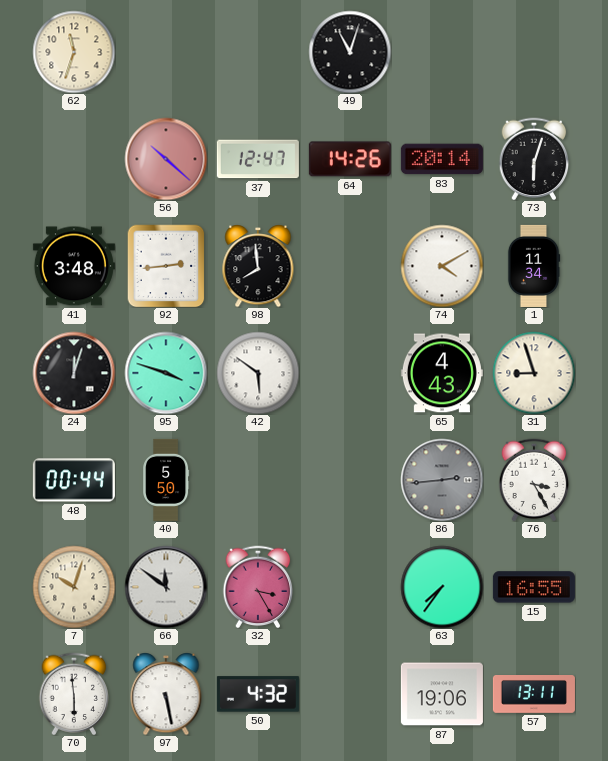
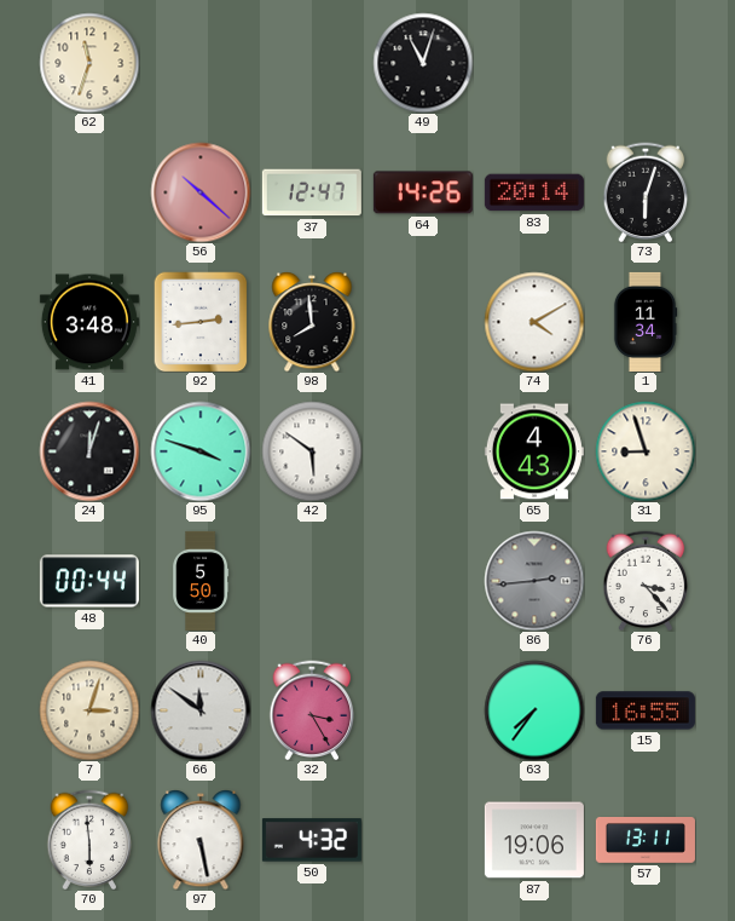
76: 3:25 -> 3:23 (646, 581)
7: 10:03 -> 3:03 (89, 710)
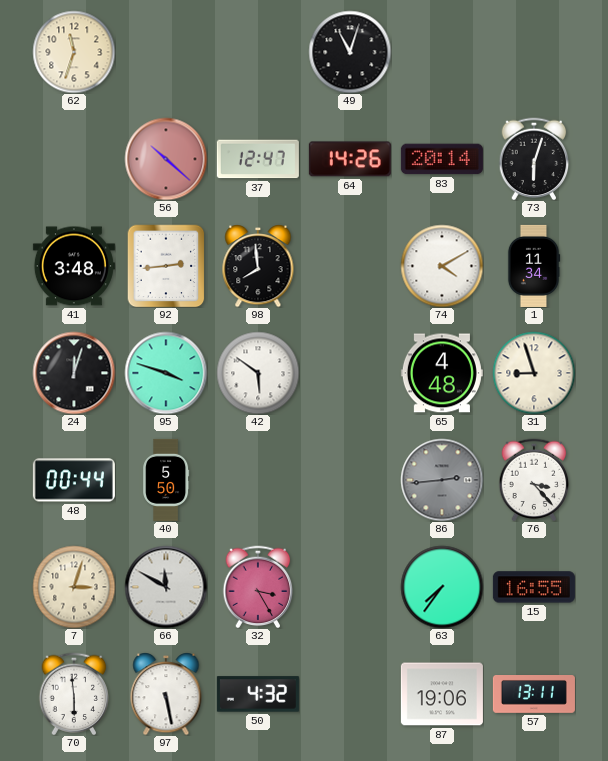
65: 4:43 -> 4:48 (442, 373)
66: 11:51 -> 11:50 (166, 587)
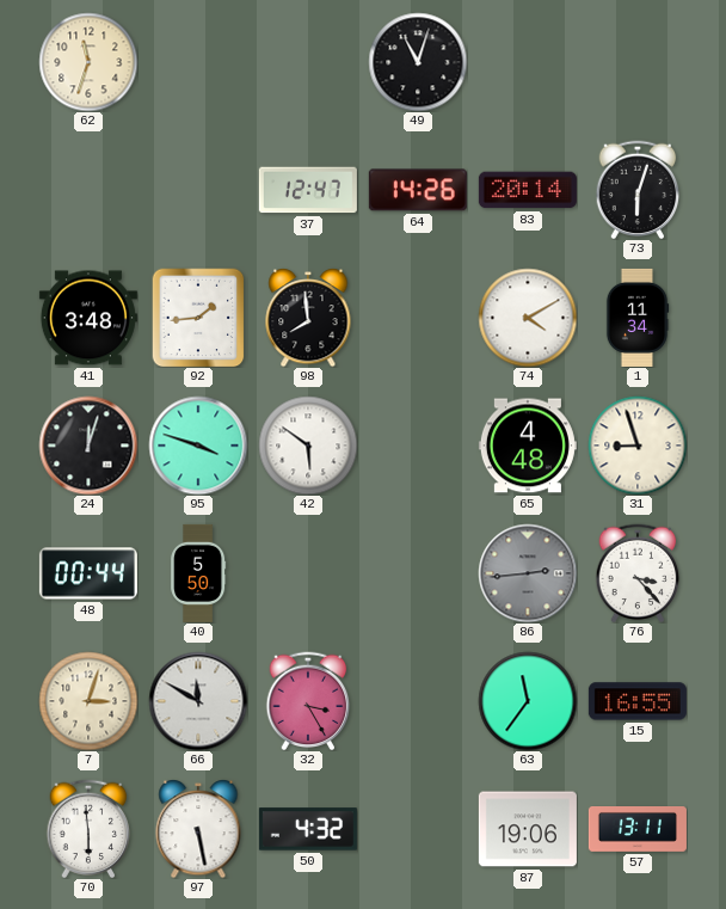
56: 10:22 -> none (166, 159)
92: 2:44 -> 1:44 (198, 318)
63: 7:36 -> 11:36 (528, 701)
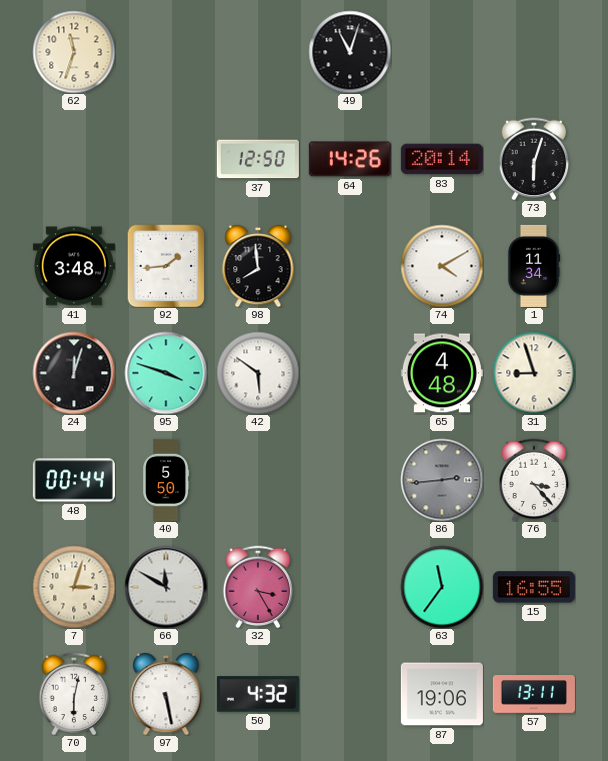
37: 12:47 -> 12:50 (258, 159)
70: 5:59 -> 6:02 (74, 694)
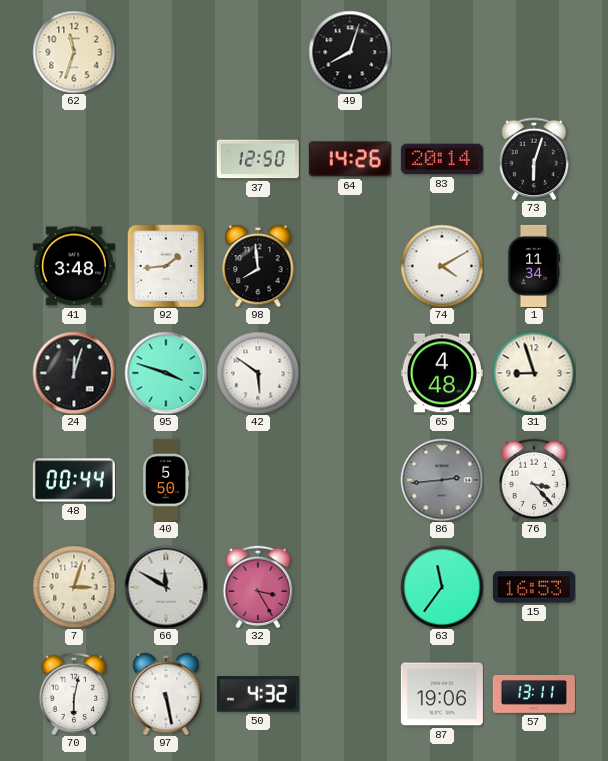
49: 11:03 -> 8:03 (350, 52)
15: 16:55 -> 16:53 (534, 587)
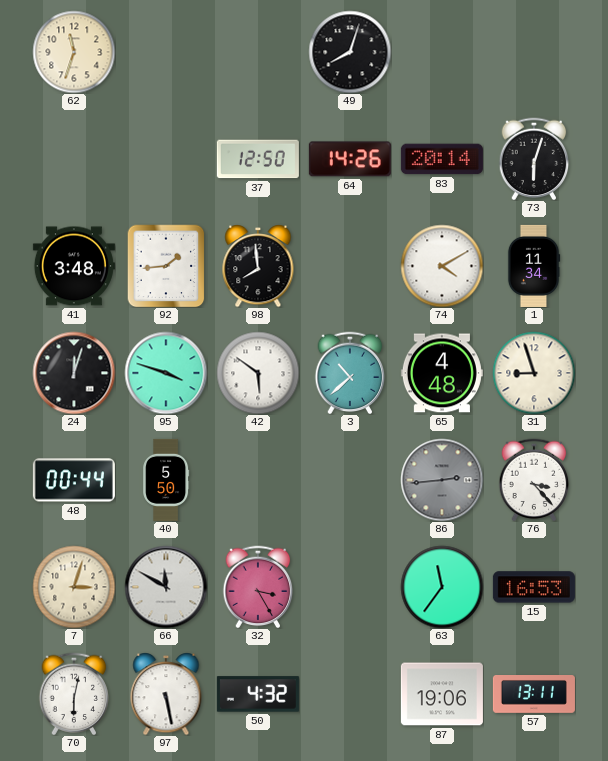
3: none -> 10:38 (350, 373)
